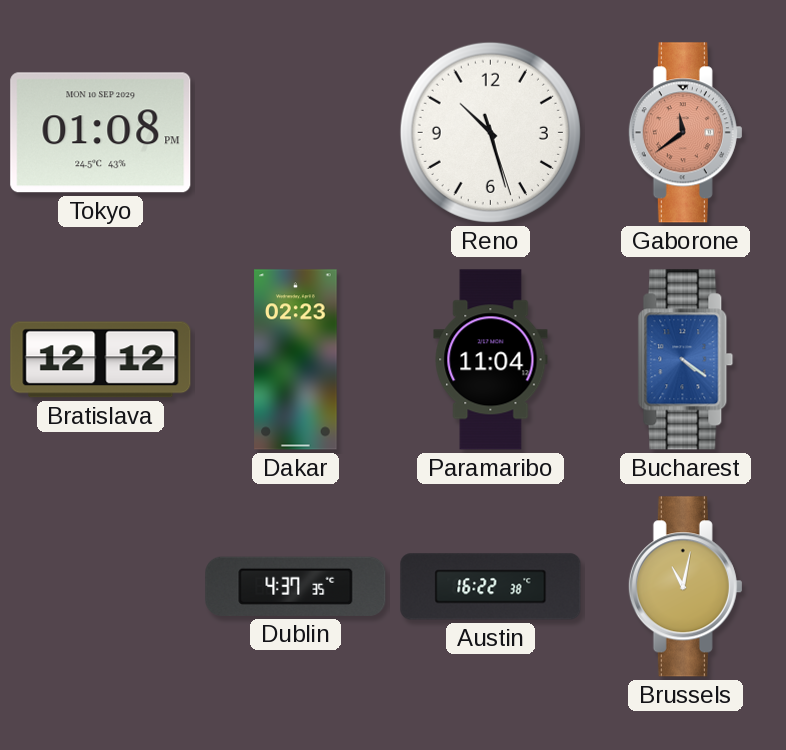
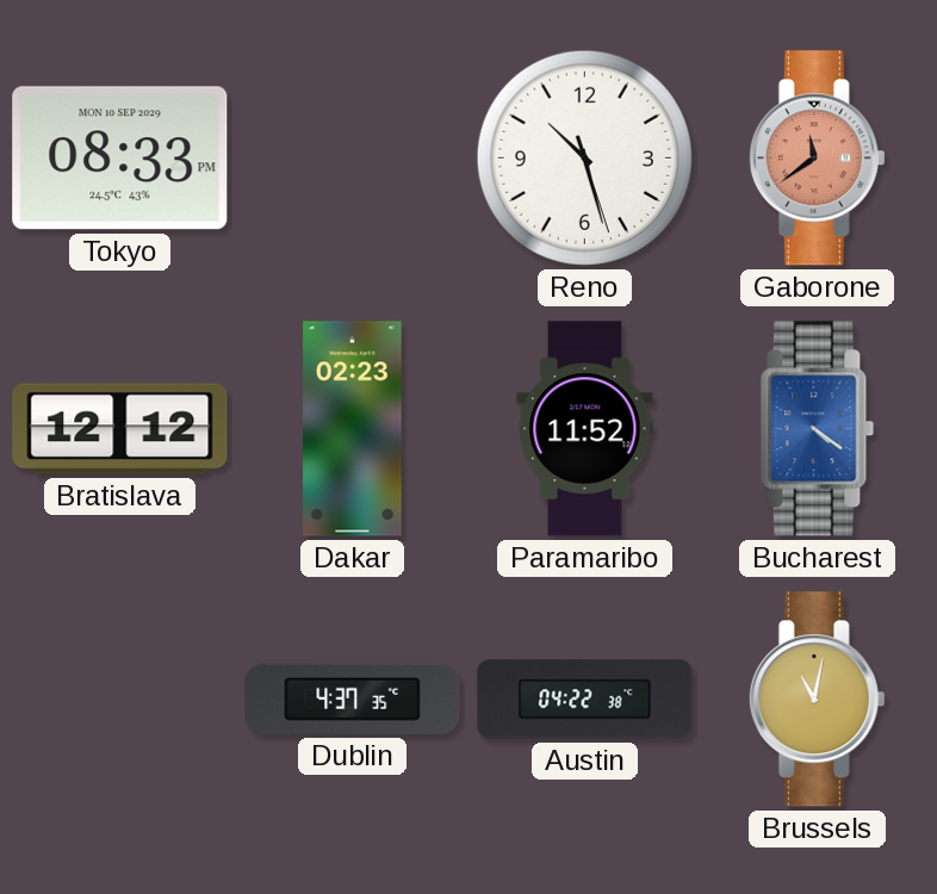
Tokyo: 01:08 -> 08:33 (120, 159)
Paramaribo: 11:04 -> 11:52 (585, 429)
Austin: 16:22 -> 04:22 (585, 700)
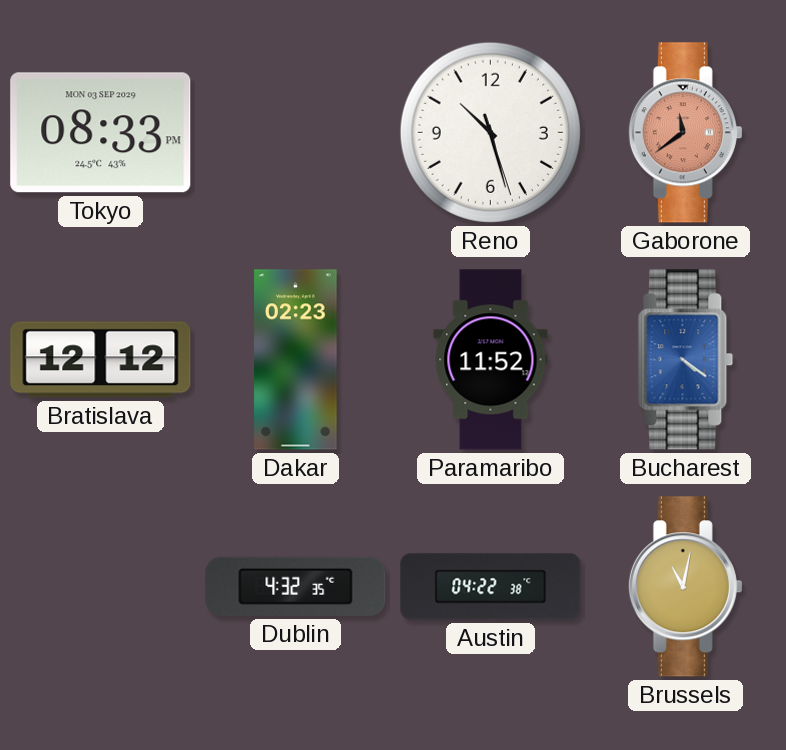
Tokyo date: MON 10 SEP 2029 -> MON 03 SEP 2029 (101, 133)
Dublin: 4:37 -> 4:32 (296, 586)
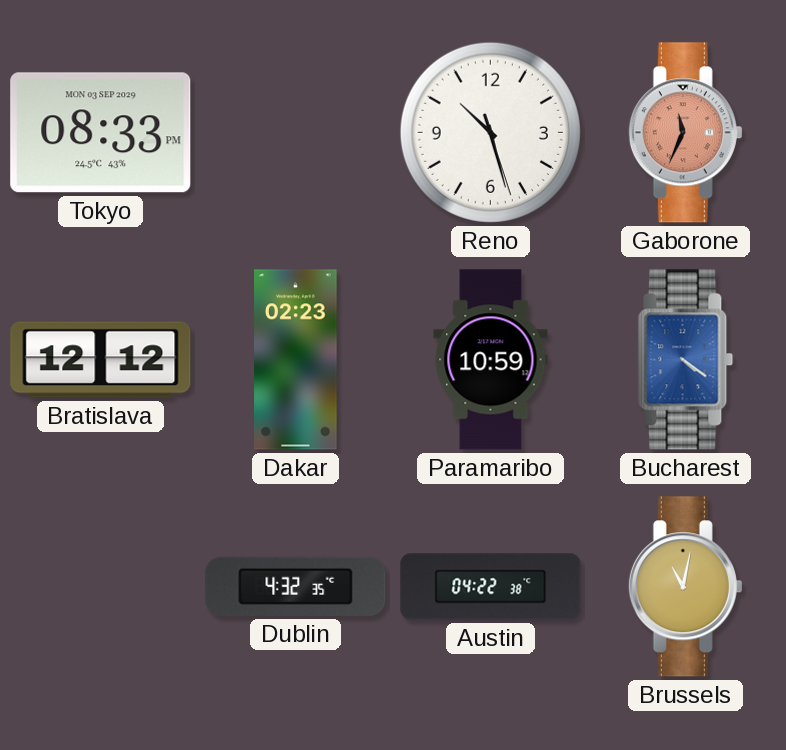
Gaborone: 11:39 -> 11:34 (685, 133)
Paramaribo: 11:52 -> 10:59 (491, 360)
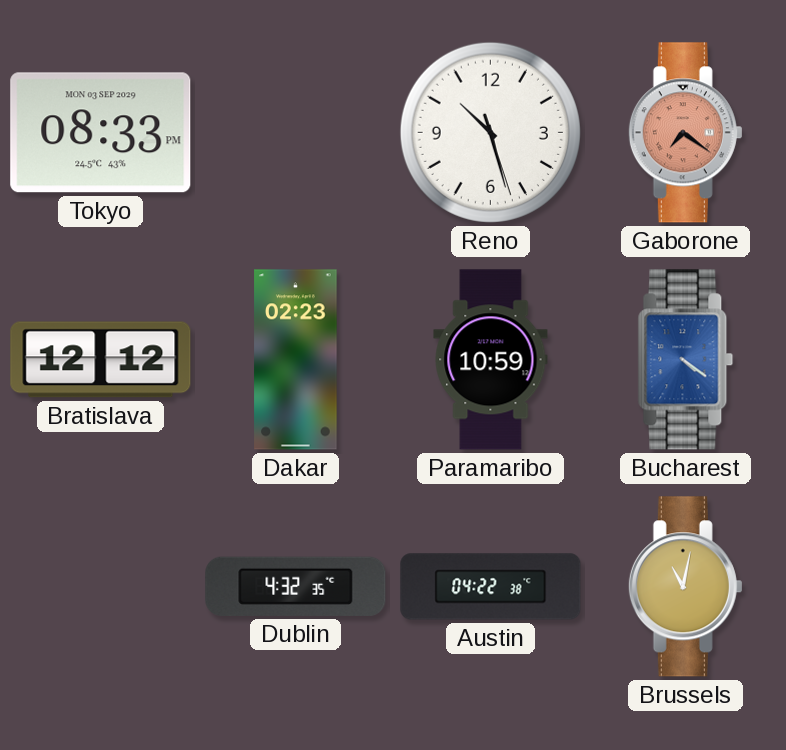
Gaborone: 11:34 -> 7:21 (685, 133)
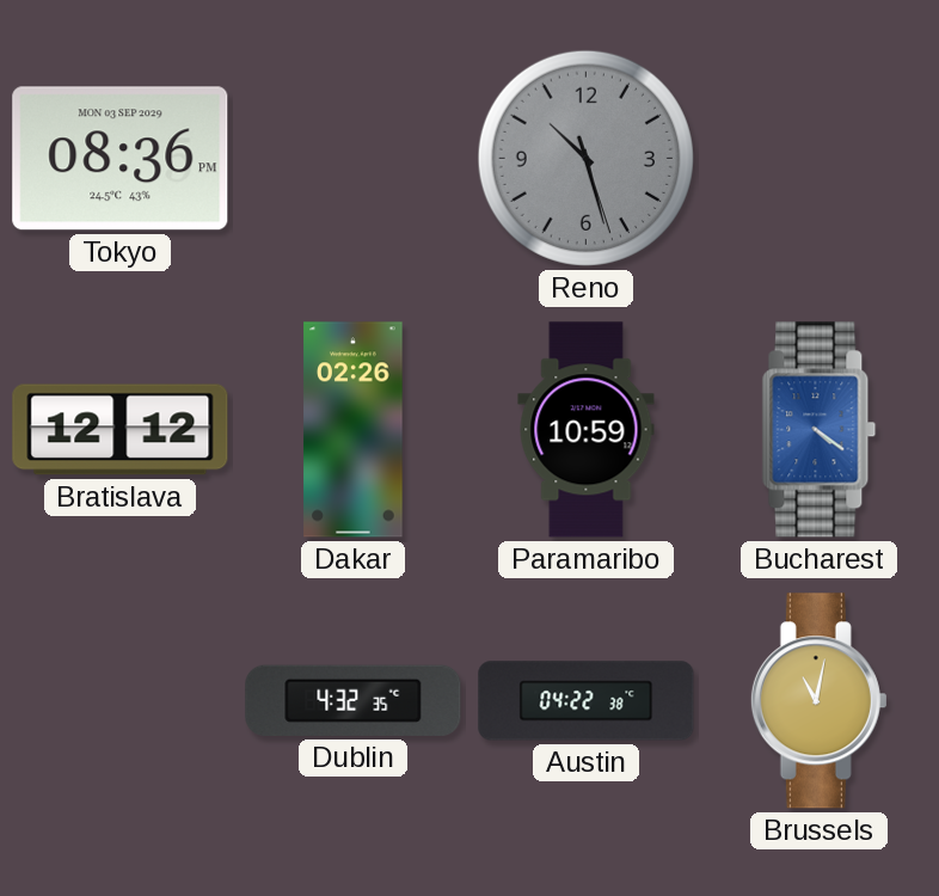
Tokyo: 08:33 -> 08:36 (121, 159)
Reno dial: white -> grey (585, 158)
Gaborone: 7:21 -> none (685, 133)
Dakar: 02:23 -> 02:26 (354, 430)
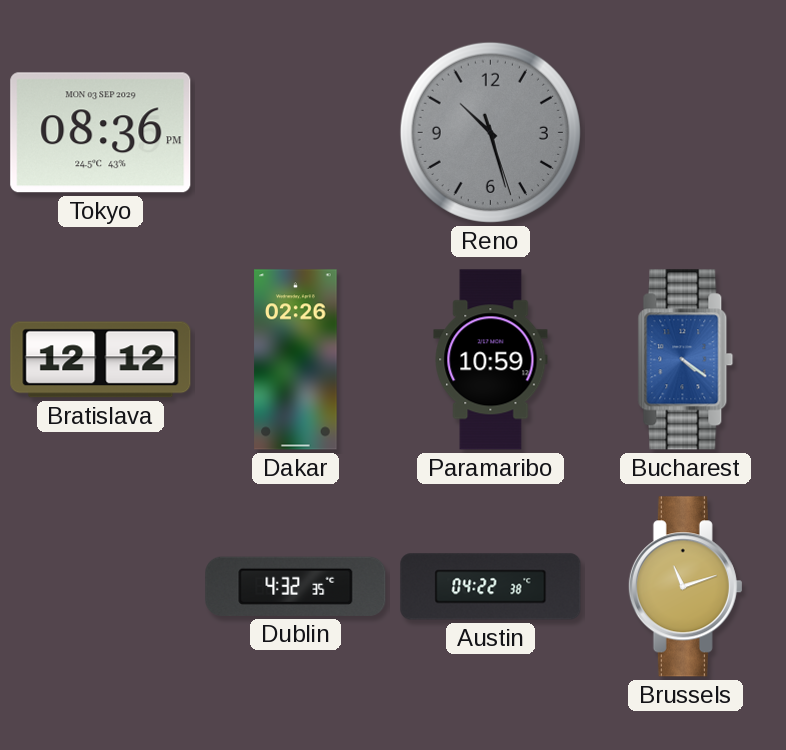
Brussels: 11:02 -> 11:12 (685, 587)
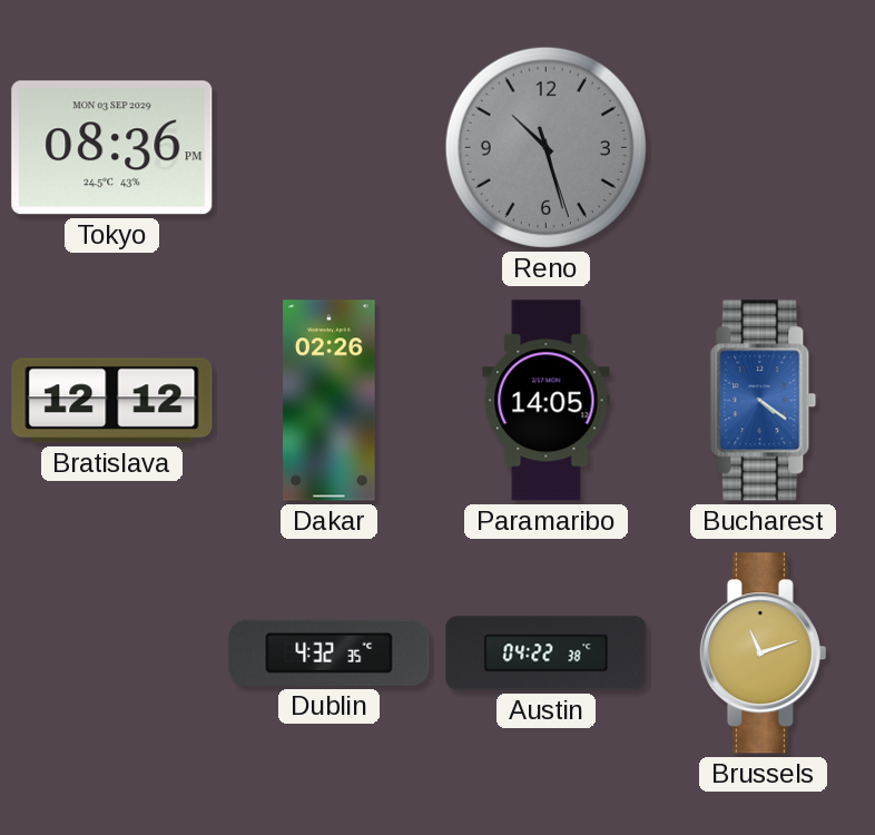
Paramaribo: 10:59 -> 14:05 (547, 401)
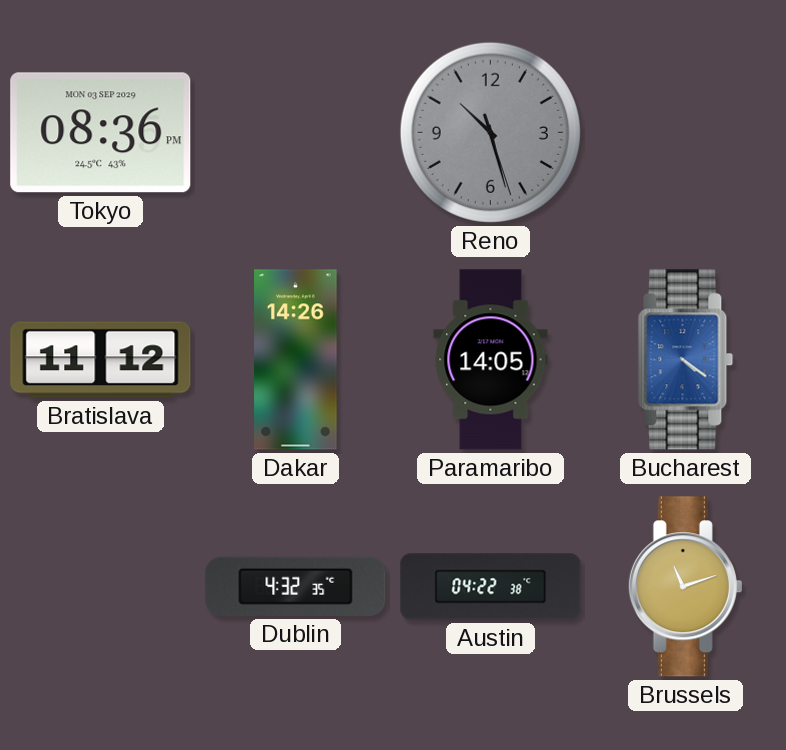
Bratislava: 12:12 -> 11:12 (101, 360)
Dakar: 02:26 -> 14:26 (296, 360)
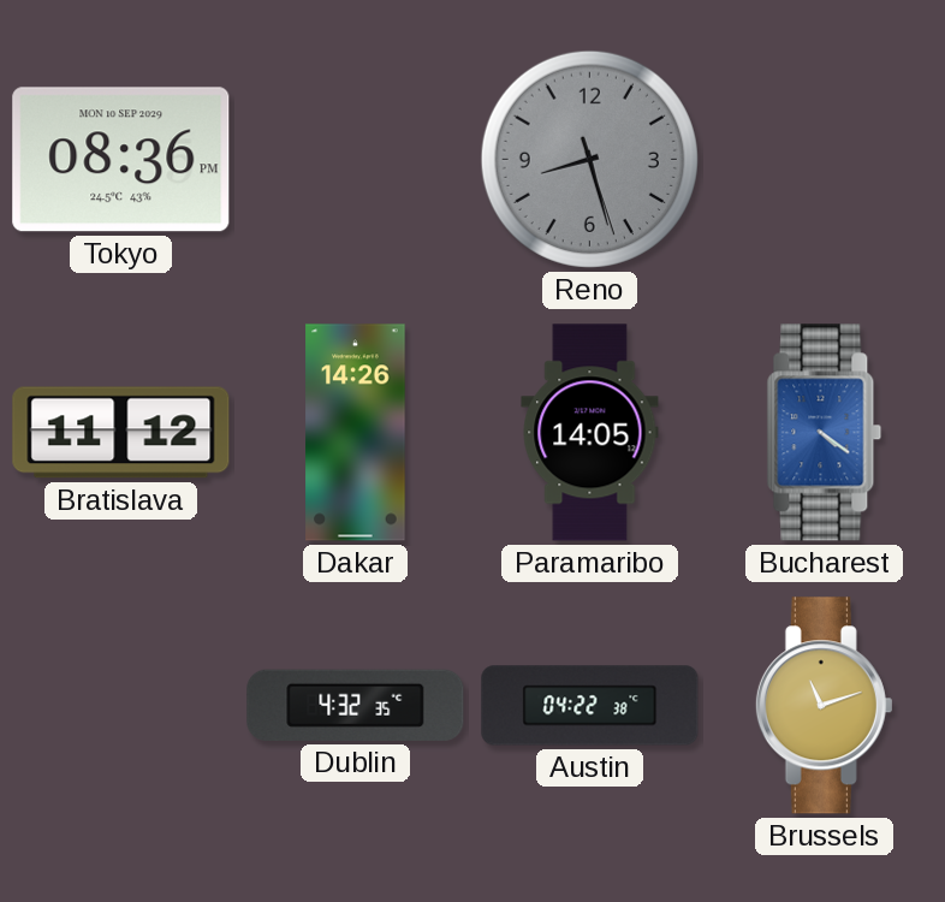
Tokyo date: MON 03 SEP 2029 -> MON 10 SEP 2029 (121, 160)
Reno: 10:27 -> 8:27 (589, 159)
